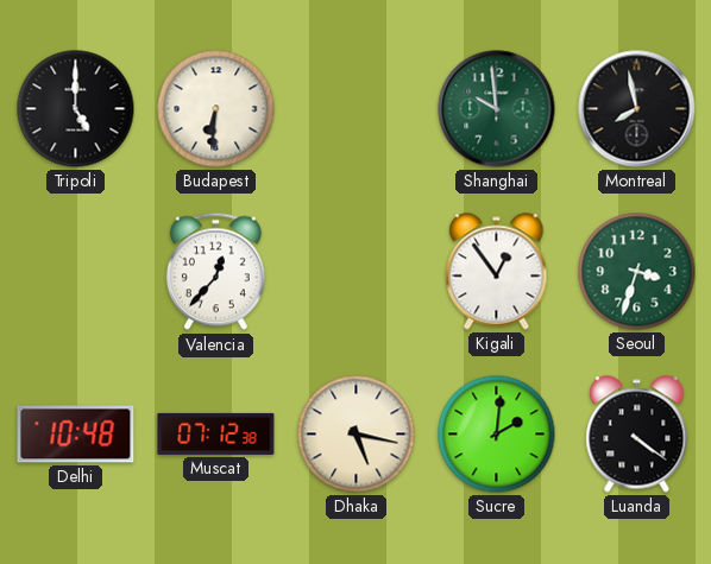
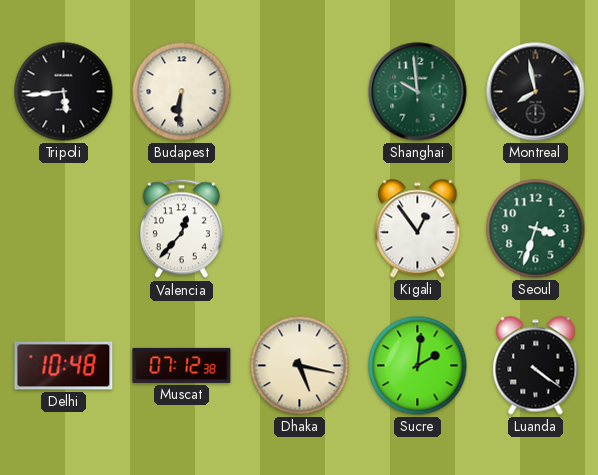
Tripoli: 5:00 -> 5:44 (64, 92)
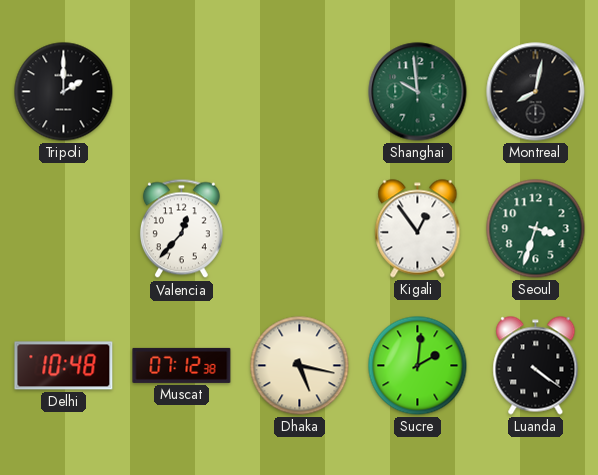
Tripoli: 5:44 -> 2:00 (64, 92)
Budapest: 6:31 -> none (182, 92)
Montreal: 7:58 -> 8:02 (536, 92)
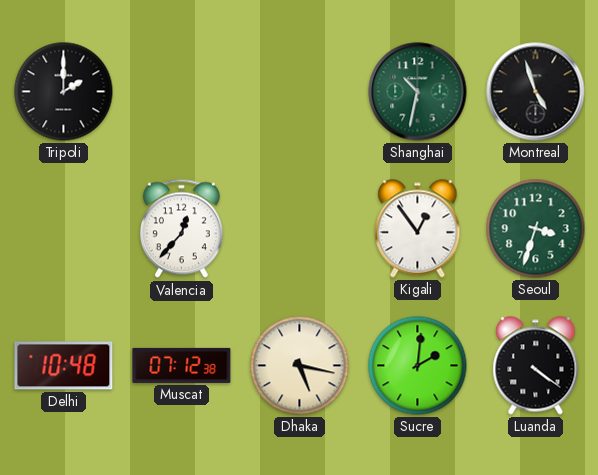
Shanghai: 9:59 -> 10:32 (418, 92)
Montreal: 8:02 -> 4:57 (536, 92)
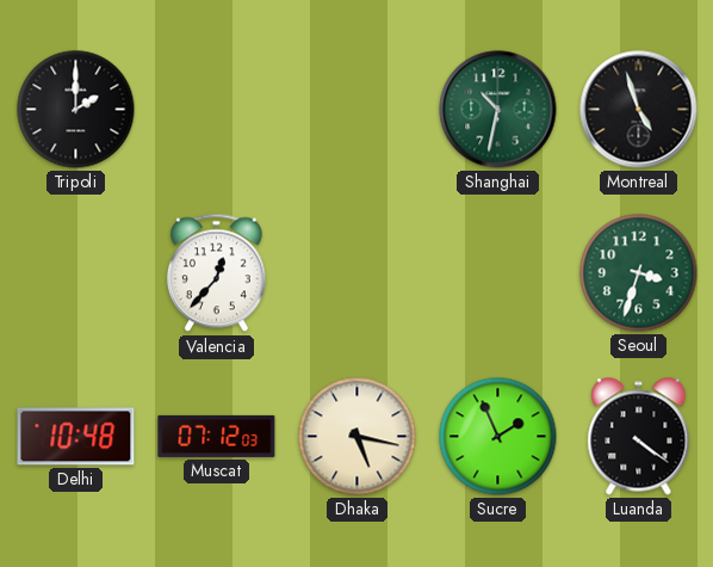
Kigali: 12:54 -> none (418, 229)
Muscat: 07:12:38 -> 07:12:03 (217, 436)
Sucre: 2:01 -> 1:56 (498, 437)
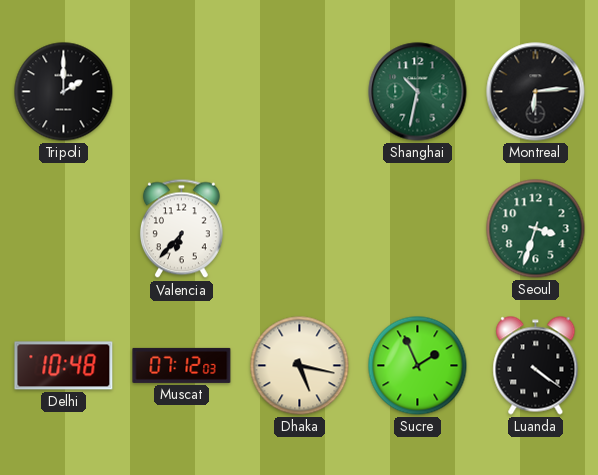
Montreal: 4:57 -> 6:14 (536, 92)
Valencia: 12:37 -> 6:37 (181, 229)
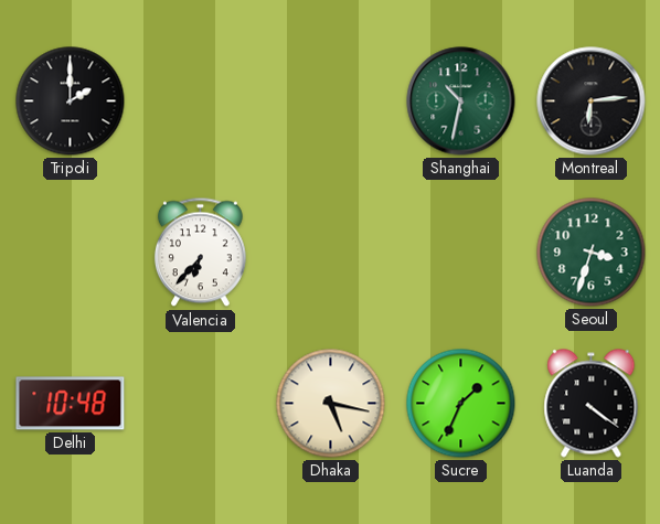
Muscat: 07:12 -> none (182, 365)
Sucre: 1:56 -> 1:34 (461, 404)
